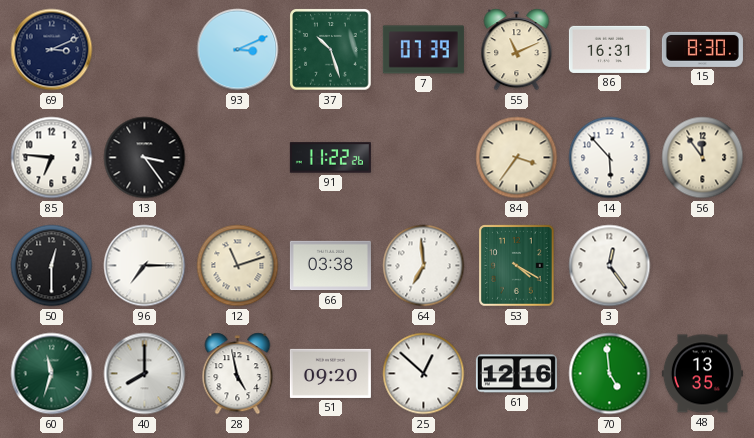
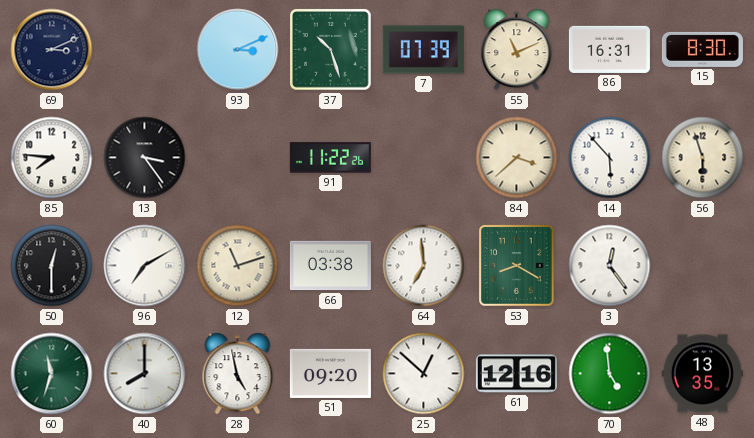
85: 6:46 -> 7:46 (52, 158)
84: 3:36 -> 3:38 (517, 158)
56: 11:54 -> 5:57 (703, 158)
96: 7:15 -> 7:10 (145, 266)
53: 4:20 -> 8:20 (517, 266)
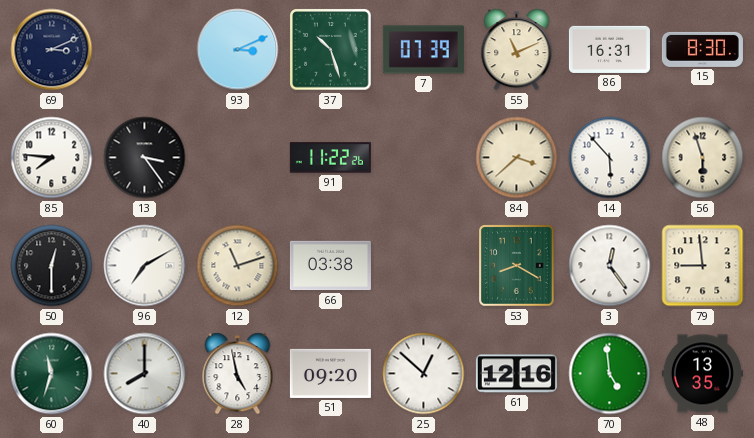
64: 6:59 -> none (424, 266)
79: none -> 8:59 (703, 266)
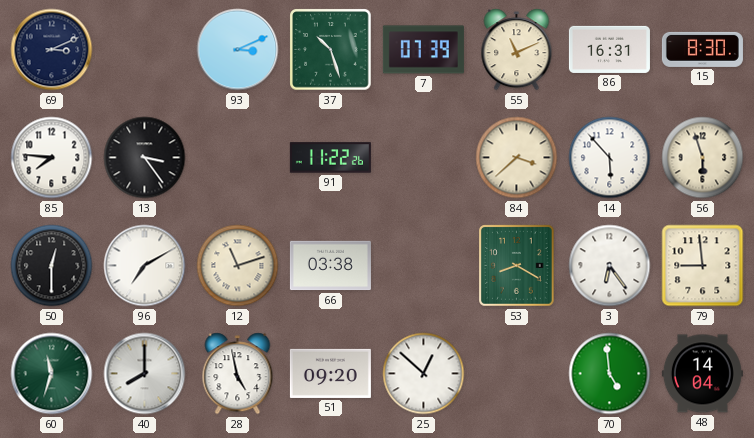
3: 12:24 -> 6:24 (610, 266)
61: 12:16 -> none (516, 374)
48: 13:35 -> 14:04 (702, 374)
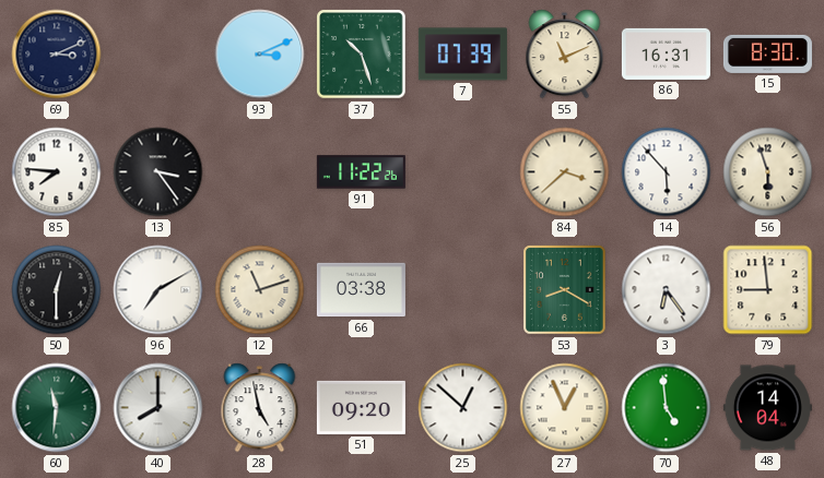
60: 11:33 -> 11:31 (57, 408)
27: none -> 12:56 (565, 408)
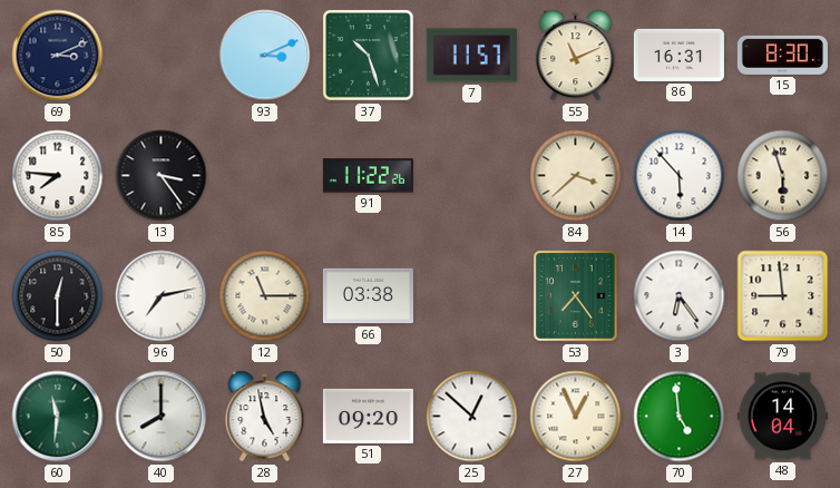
7: 07:39 -> 11:57 (471, 56)
96: 7:10 -> 7:13 (162, 296)
12: 11:12 -> 11:15 (265, 296)
53: 8:20 -> 7:24 (576, 296)
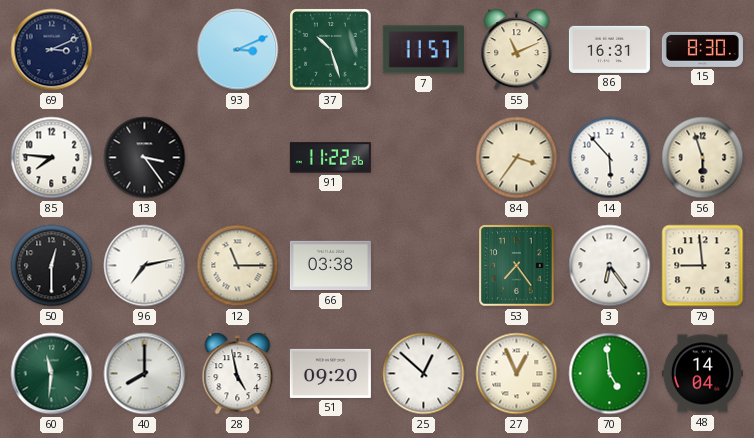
84: 3:38 -> 3:36 (517, 158)
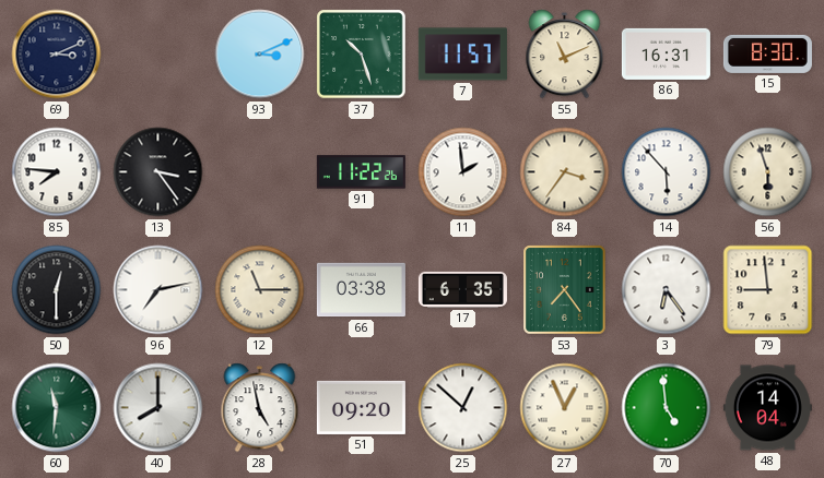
11: none -> 1:59 (463, 172)
17: none -> 6:35 (462, 289)
